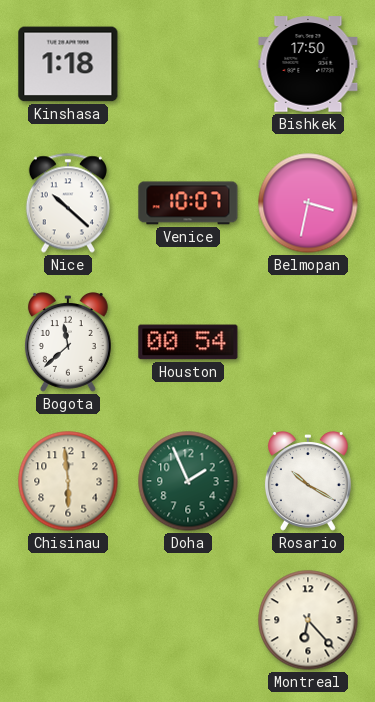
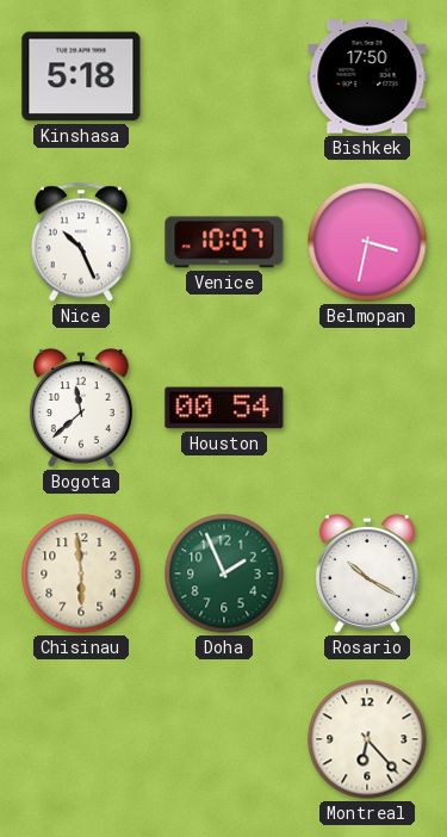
Kinshasa: 1:18 -> 5:18 (81, 76)
Nice: 10:22 -> 10:26 (81, 242)
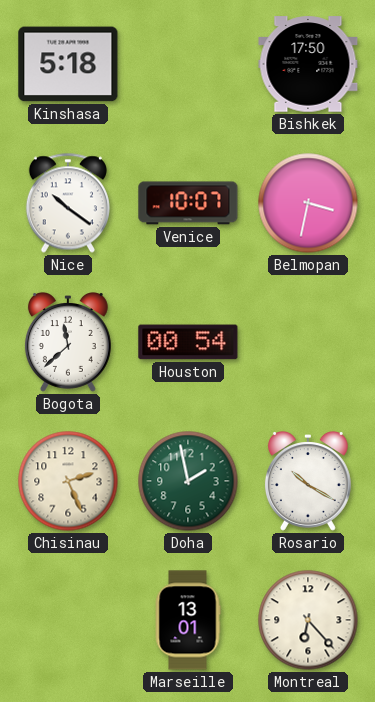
Nice: 10:26 -> 10:21 (68, 203)
Chisinau: 5:59 -> 2:26 (68, 481)
Doha: 1:56 -> 1:58 (188, 481)
Marseille: none -> 13:01 (188, 620)
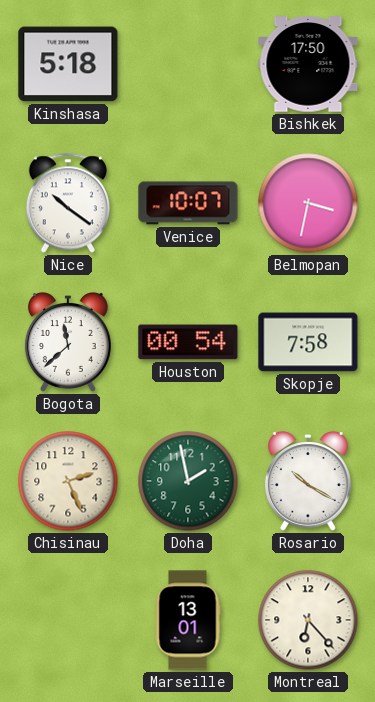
Skopje: none -> 7:58 (308, 342)
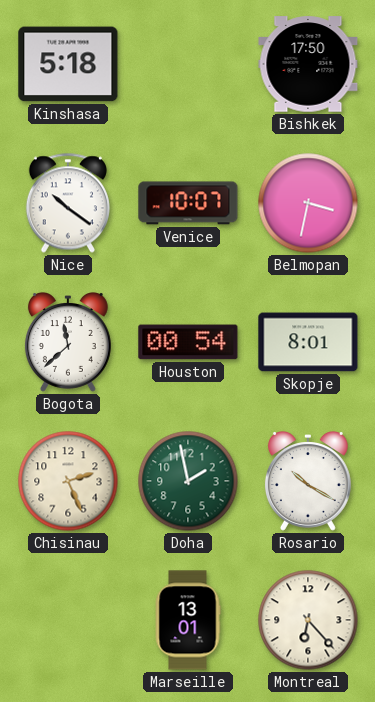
Skopje: 7:58 -> 8:01 (308, 342)
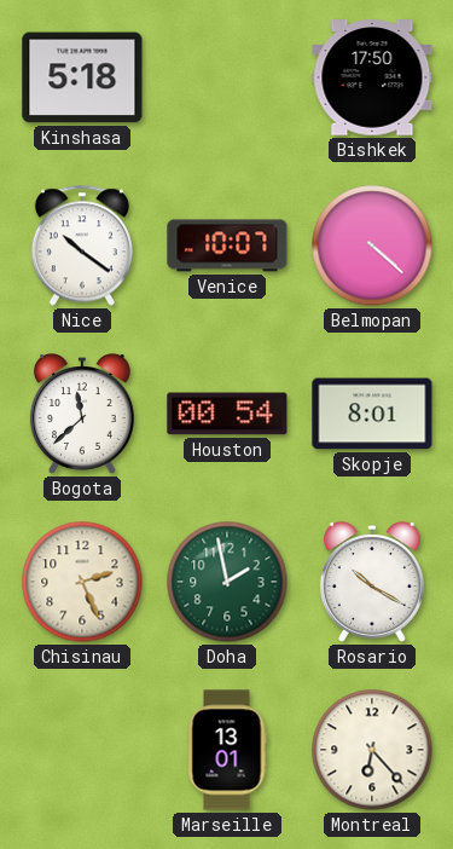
Belmopan: 3:32 -> 4:22 (372, 246)
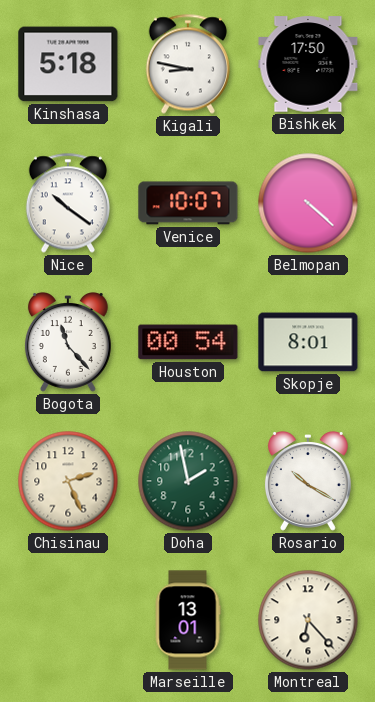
Kigali: none -> 8:47 (188, 64)
Bogota: 11:38 -> 11:23 (68, 342)
